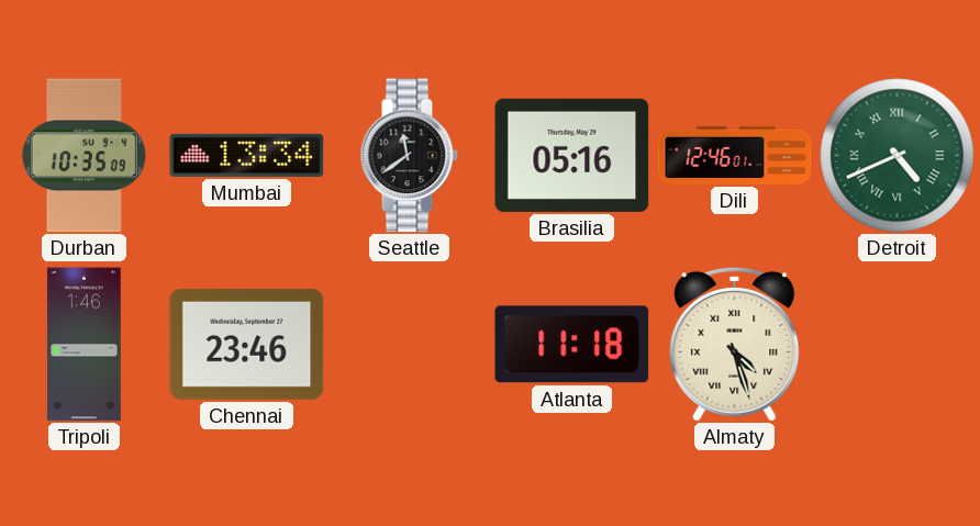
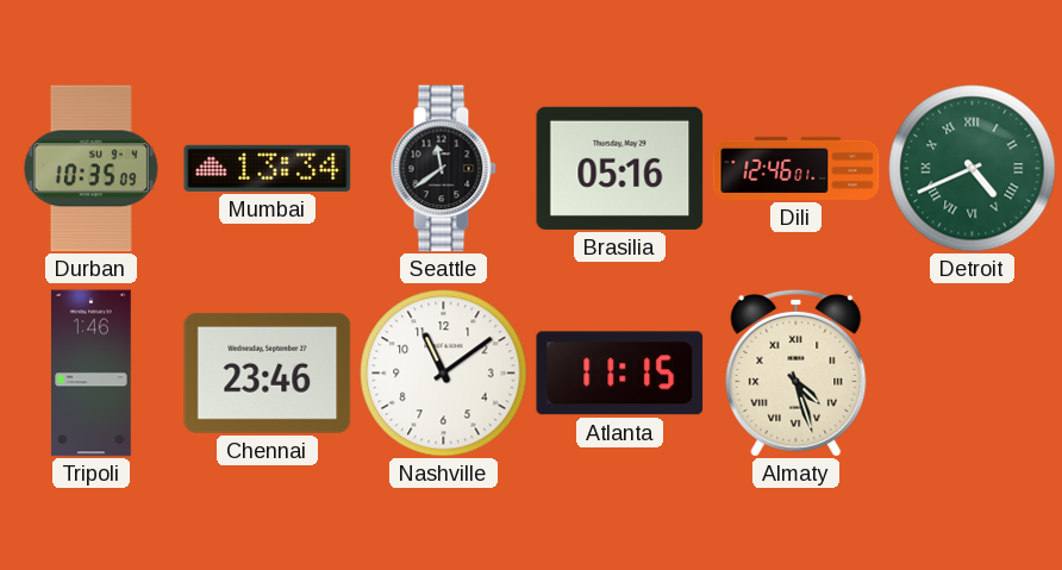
Nashville: none -> 11:09 (444, 374)
Atlanta: 11:18 -> 11:15 (620, 374)
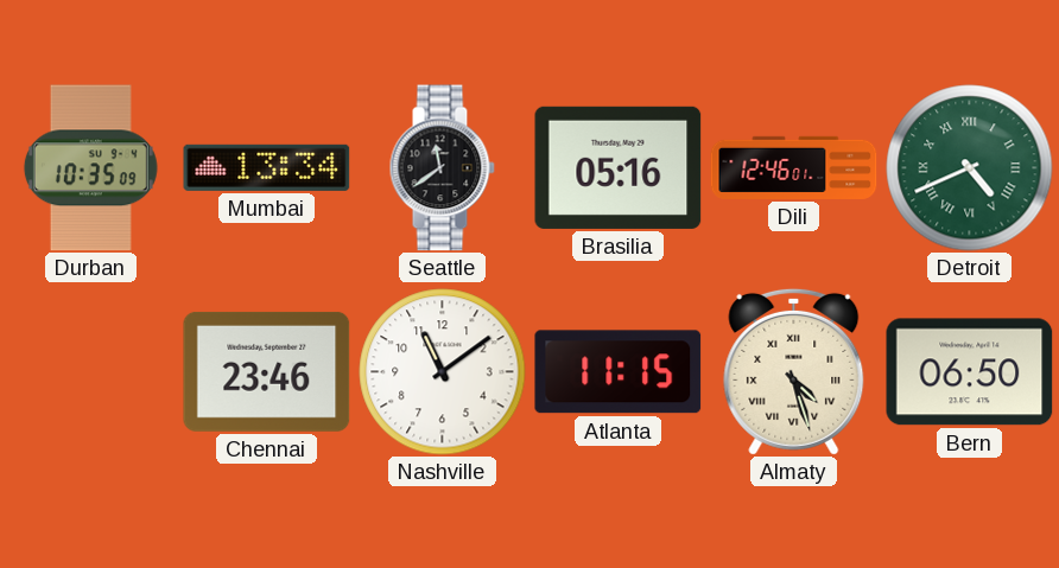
Tripoli: 1:46 -> none (92, 374)
Bern: none -> 06:50 (970, 372)
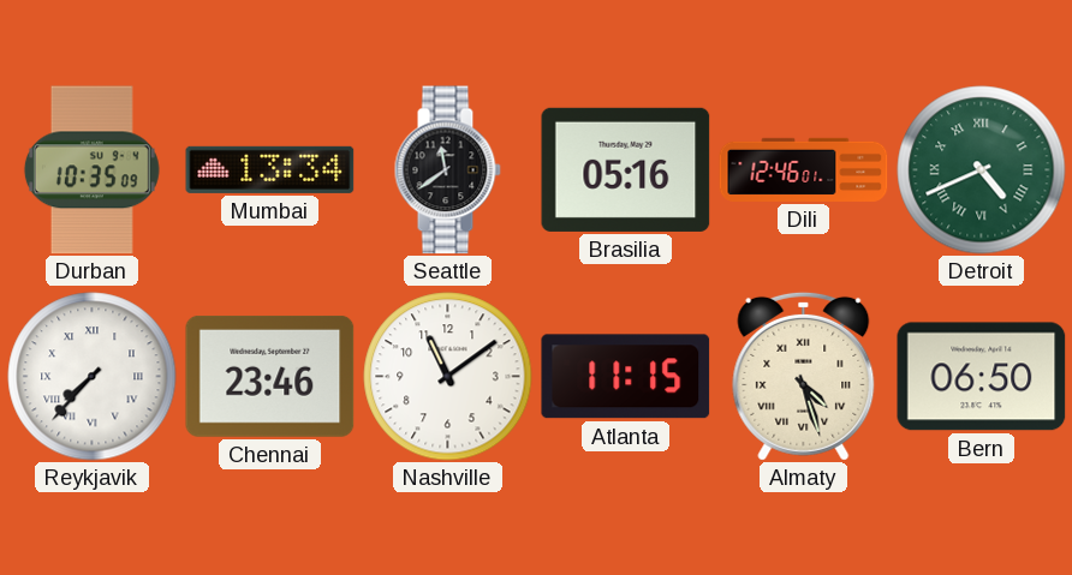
Reykjavik: none -> 7:37 (93, 377)
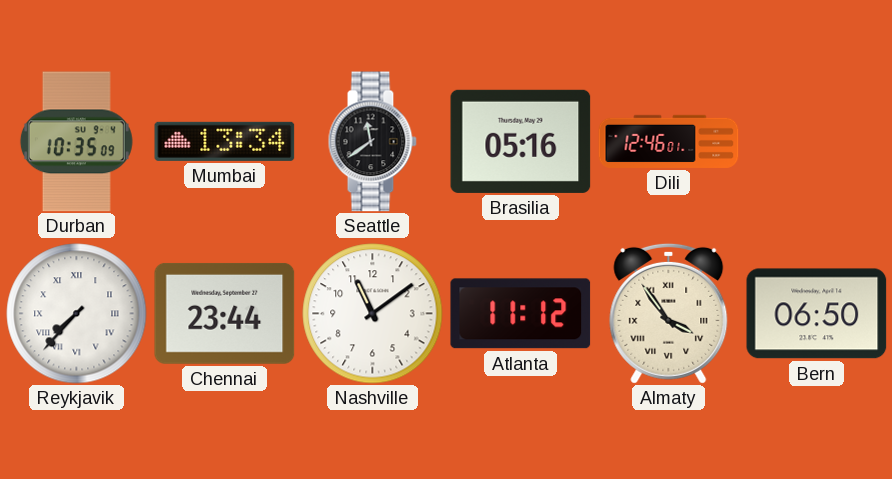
Detroit: 4:41 -> none (982, 170)
Chennai: 23:46 -> 23:44 (225, 313)
Atlanta: 11:15 -> 11:12 (521, 314)
Almaty: 4:27 -> 3:54 (669, 313)
